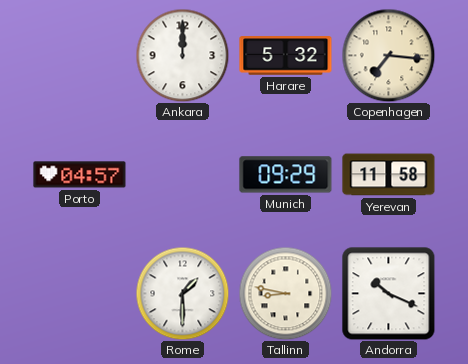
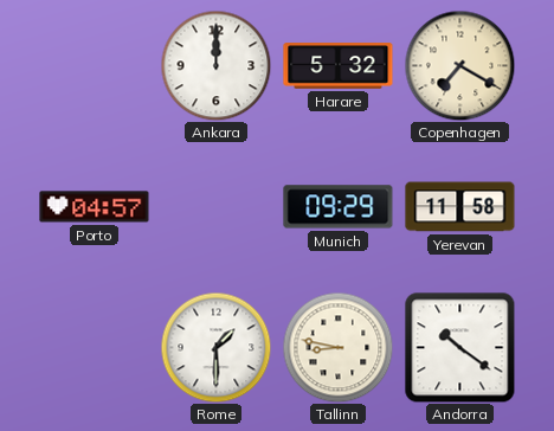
Copenhagen: 7:16 -> 7:20 (459, 65)
Andorra: 10:19 -> 10:21 (460, 348)
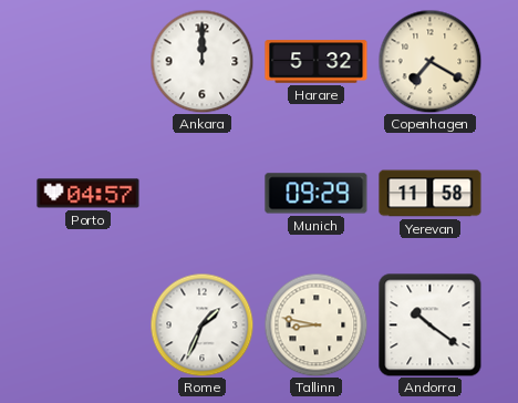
Rome: 1:30 -> 1:34 (201, 324)
